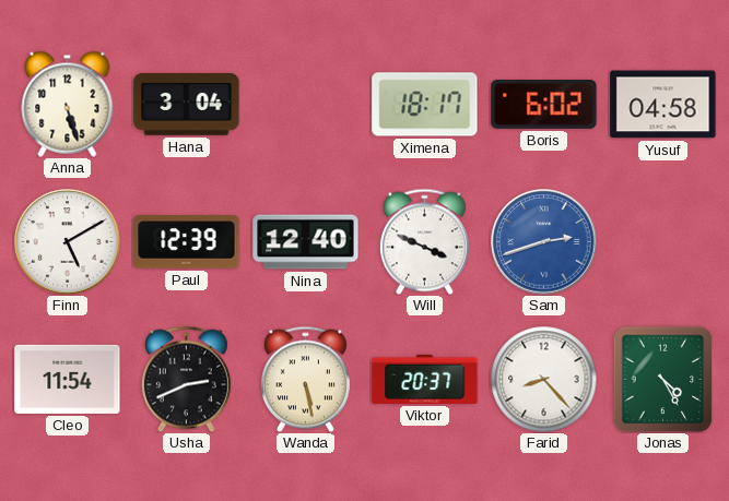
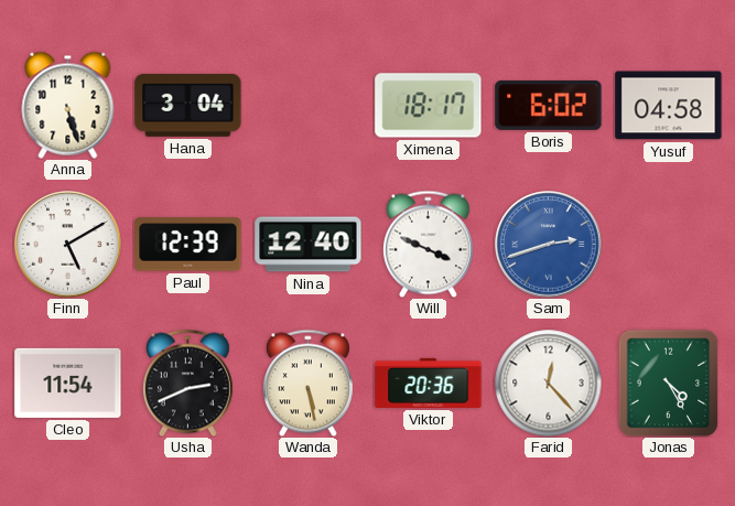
Viktor: 20:37 -> 20:36 (429, 383)
Farid: 8:23 -> 12:23 (548, 383)
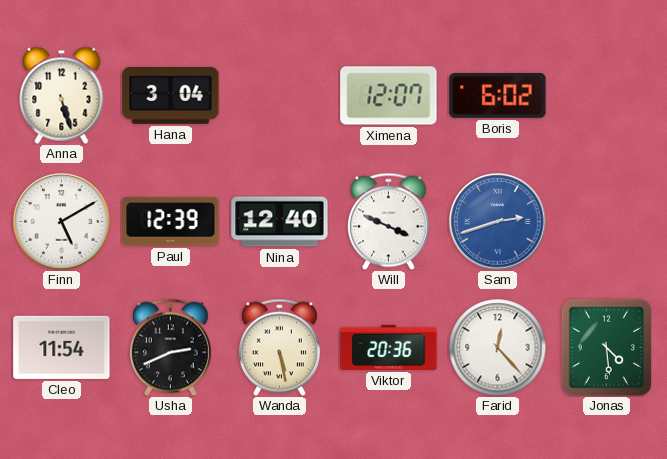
Ximena: 18:17 -> 12:07 (389, 96)
Yusuf: 04:58 -> none (669, 106)
Jonas: 4:25 -> 4:29 (607, 347)
